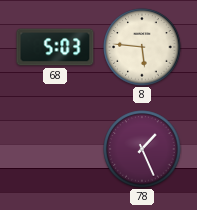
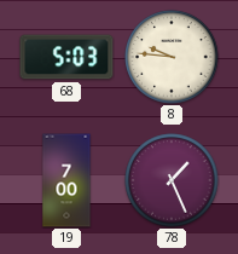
8: 5:46 -> 9:46 (172, 57)
19: none -> 7:00 (66, 180)
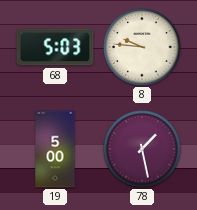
19: 7:00 -> 5:00 (55, 149)
78: 1:26 -> 1:28 (142, 149)
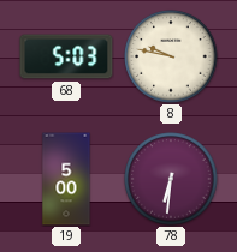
8: 9:46 -> 9:47 (171, 56)
78: 1:28 -> 6:31 (171, 179)
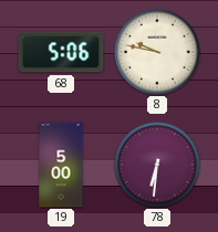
68: 5:03 -> 5:06 (61, 52)
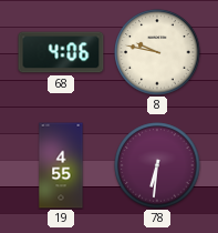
68: 5:06 -> 4:06 (61, 52)
19: 5:00 -> 4:55 (61, 165)
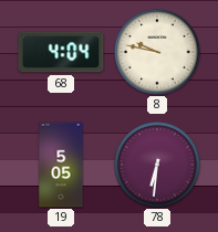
68: 4:06 -> 4:04 (61, 52)
19: 4:55 -> 5:05 (61, 165)
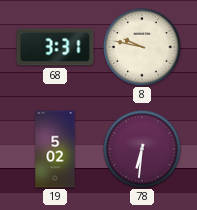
68: 4:04 -> 3:31 (55, 47)
19: 5:05 -> 5:02 (55, 149)
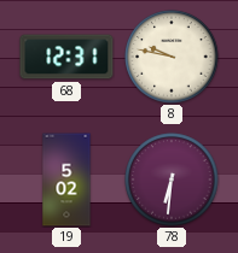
68: 3:31 -> 12:31 (66, 57)
